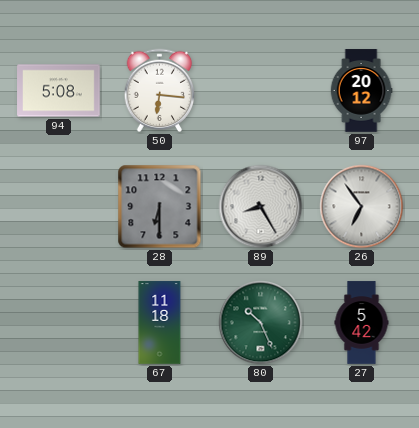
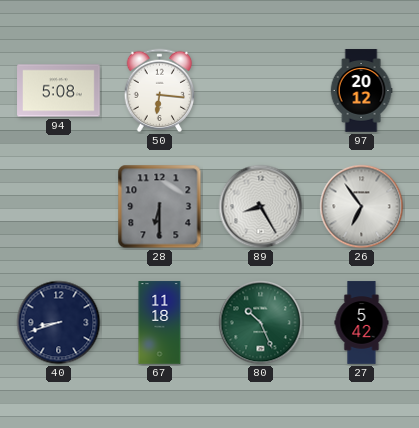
40: none -> 8:42 (59, 323)
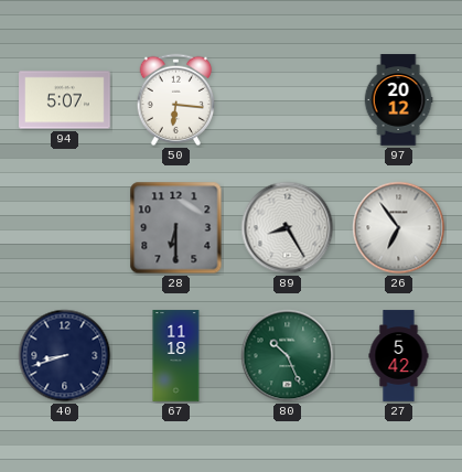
94: 5:08 -> 5:07 (65, 100)
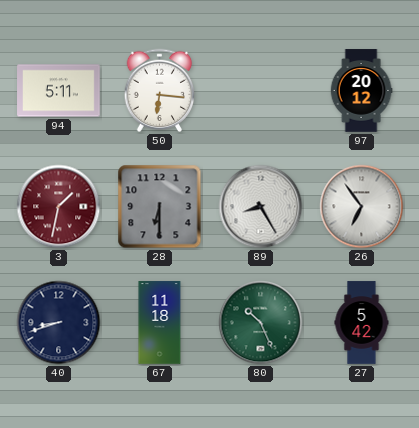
94: 5:07 -> 5:11 (59, 91)
3: none -> 1:32 (59, 207)
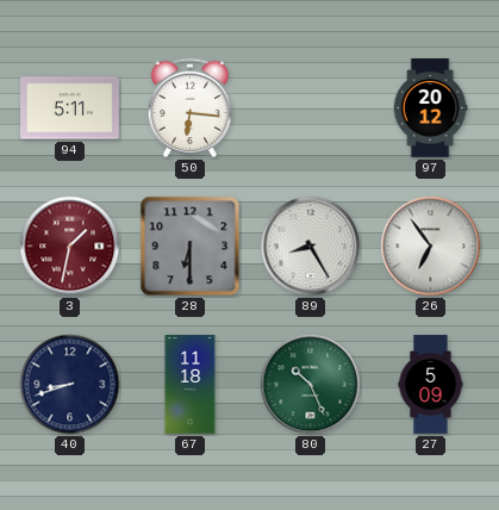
27: 5:42 -> 5:09 (431, 385)
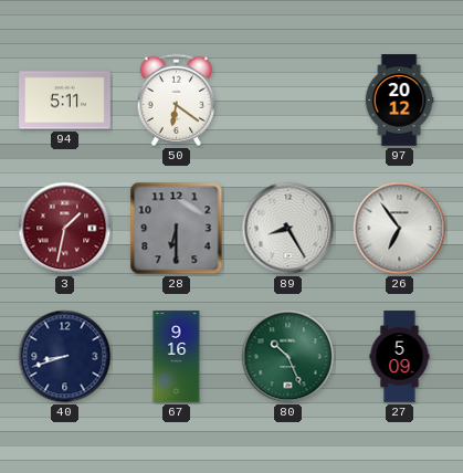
50: 6:16 -> 6:21 (177, 101)
67: 11:18 -> 9:16 (177, 357)
